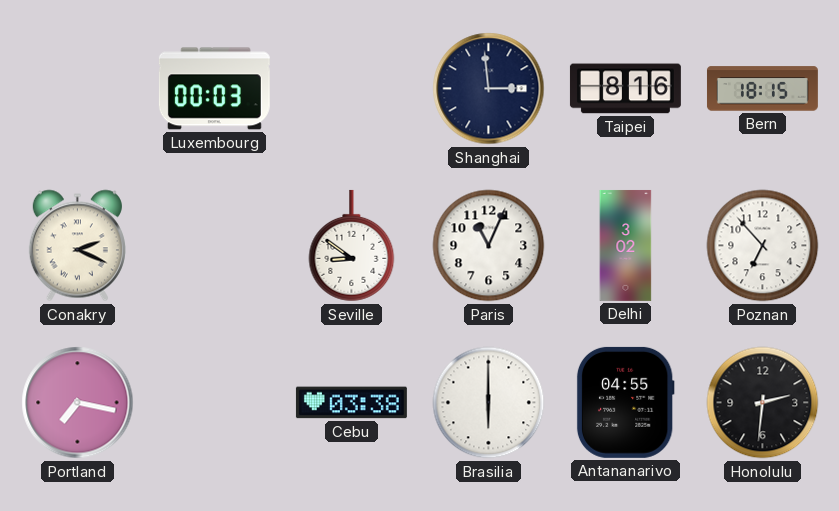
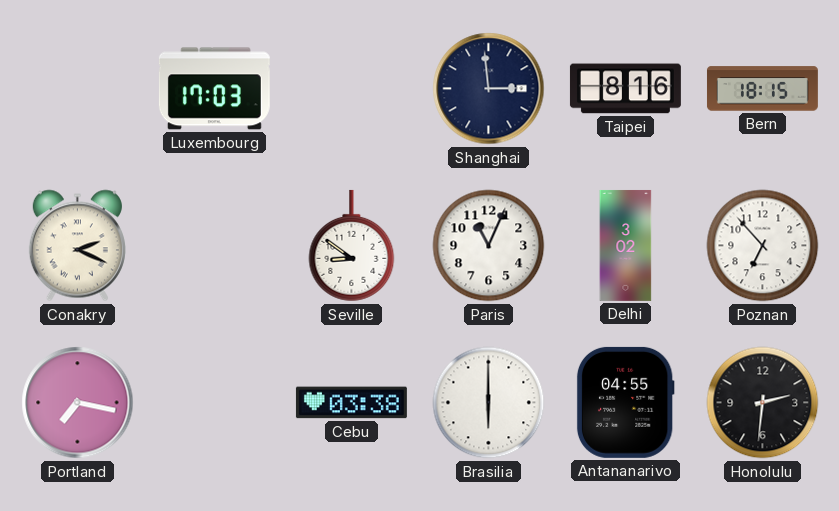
Luxembourg: 00:03 -> 17:03 (214, 89)
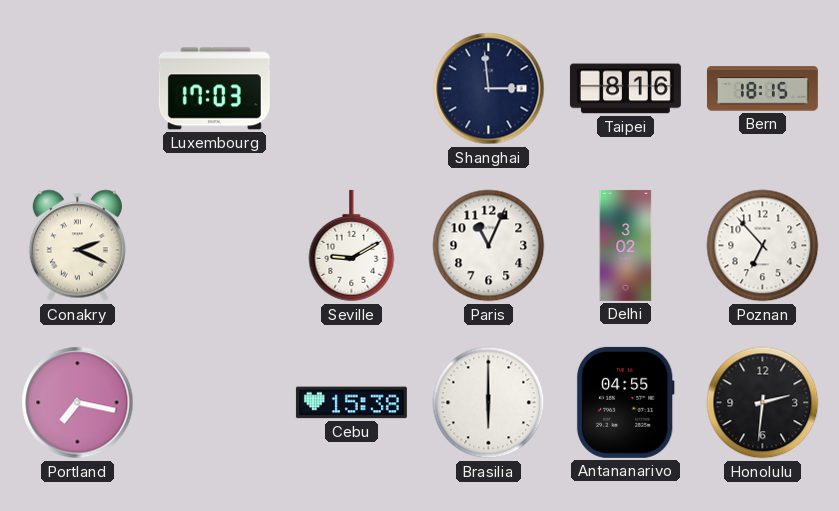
Seville: 8:51 -> 9:10 (352, 246)
Cebu: 03:38 -> 15:38 (351, 403)
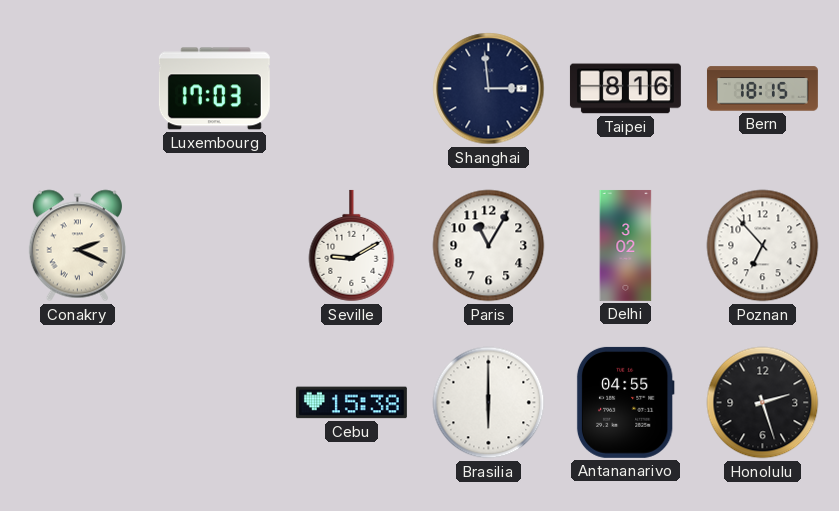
Paris: 11:04 -> 11:05 (489, 246)
Portland: 7:17 -> none (78, 403)
Honolulu: 2:31 -> 2:27 (763, 403)
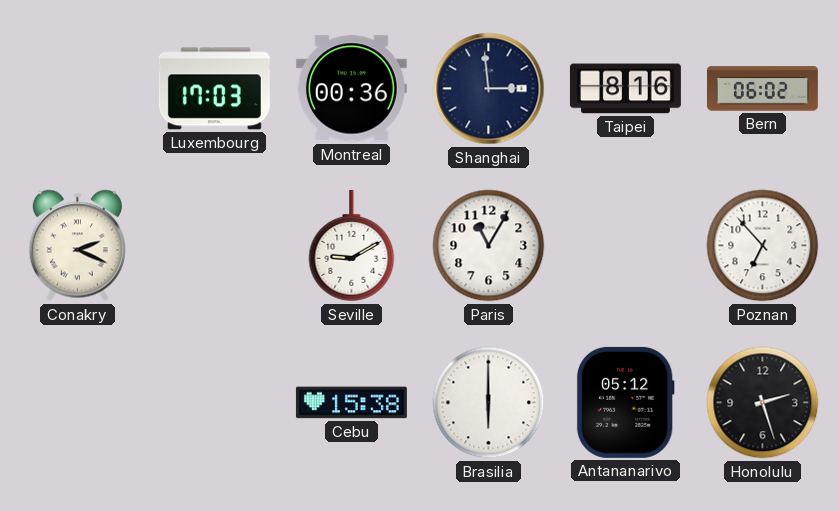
Montreal: none -> 00:36 (351, 89)
Bern: 18:15 -> 06:02 (762, 89)
Delhi: 3:02 -> none (626, 245)
Antananarivo: 04:55 -> 05:12 (625, 402)
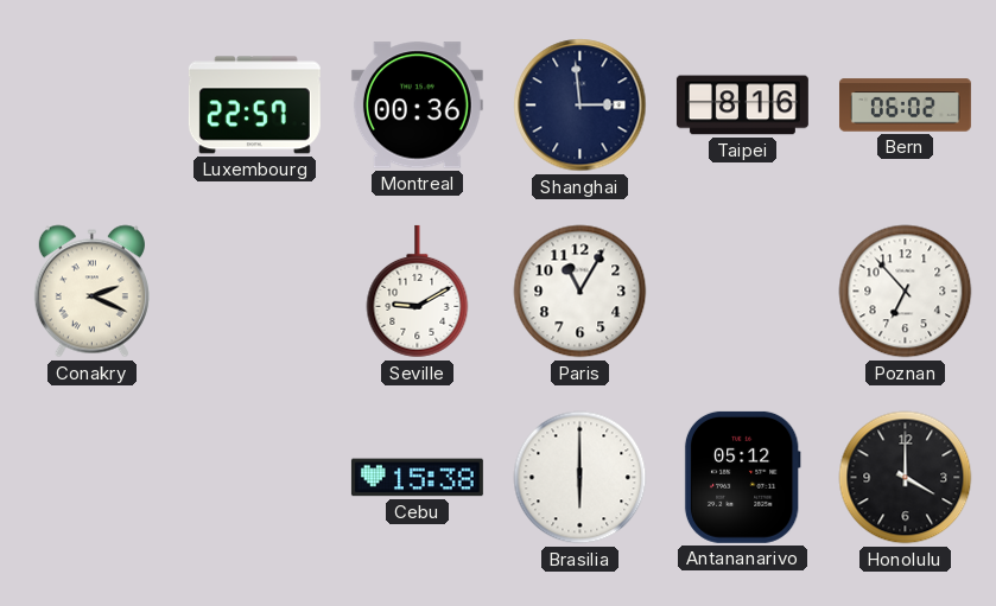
Luxembourg: 17:03 -> 22:57 (254, 106)
Honolulu: 2:27 -> 4:00 (906, 478)
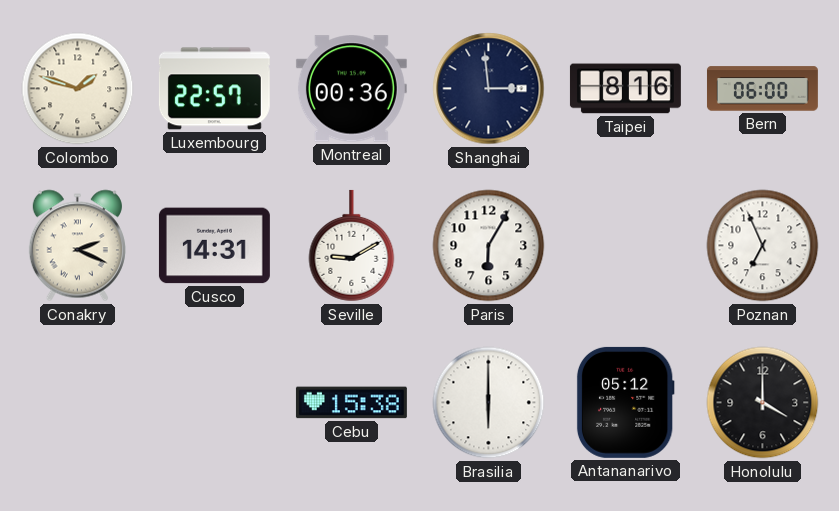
Colombo: none -> 1:48 (78, 89)
Bern: 06:02 -> 06:00 (762, 89)
Cusco: none -> 14:31 (214, 246)
Paris: 11:05 -> 6:05 (489, 246)
Poznan: 6:53 -> 6:56 (763, 246)
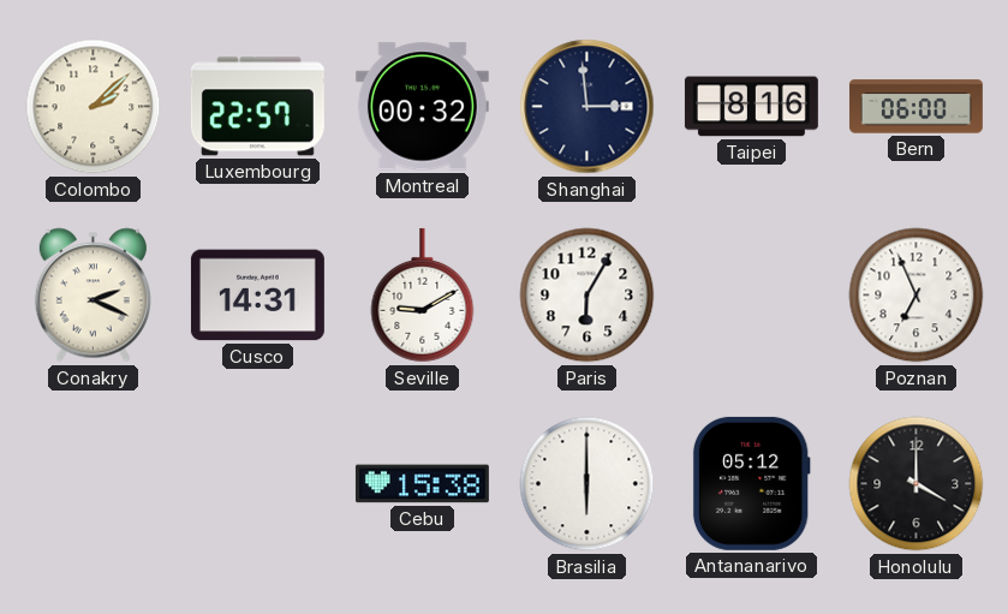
Colombo: 1:48 -> 2:08 (94, 107)
Montreal: 00:36 -> 00:32 (422, 107)
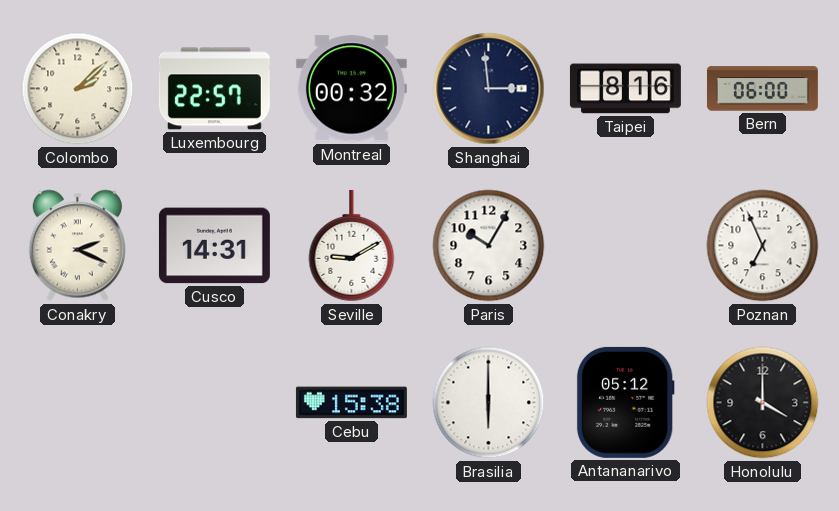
Paris: 6:05 -> 10:05 (489, 246)
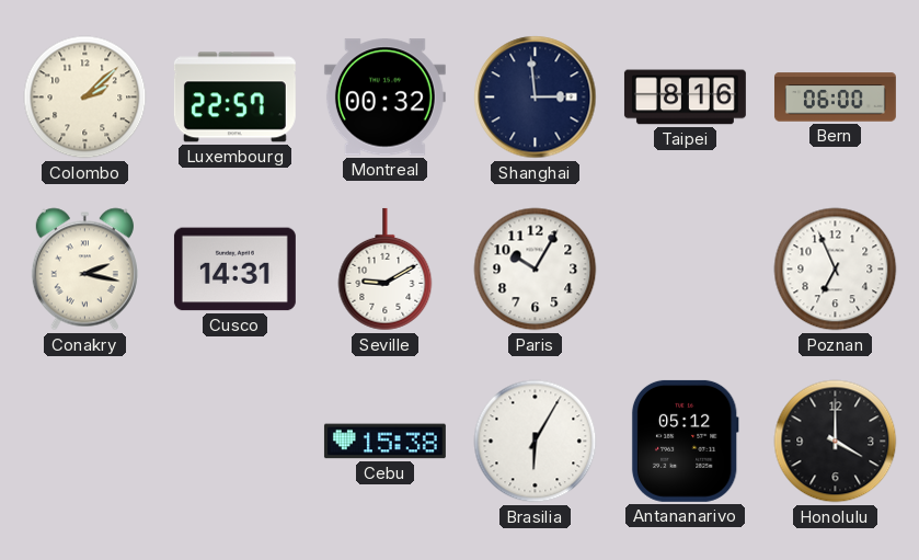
Conakry: 2:19 -> 2:17 (84, 270)
Brasilia: 6:00 -> 6:05 (536, 442)
